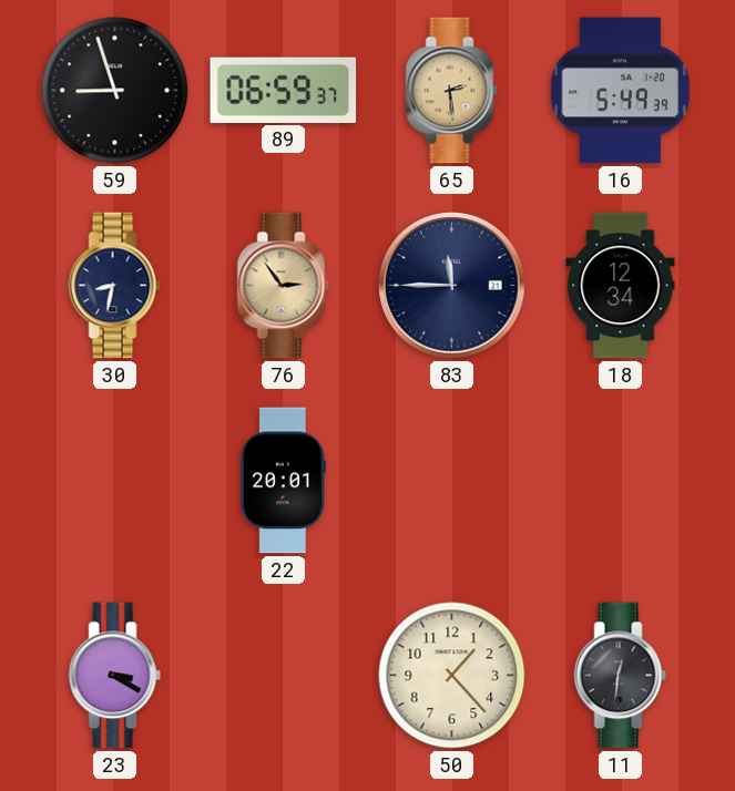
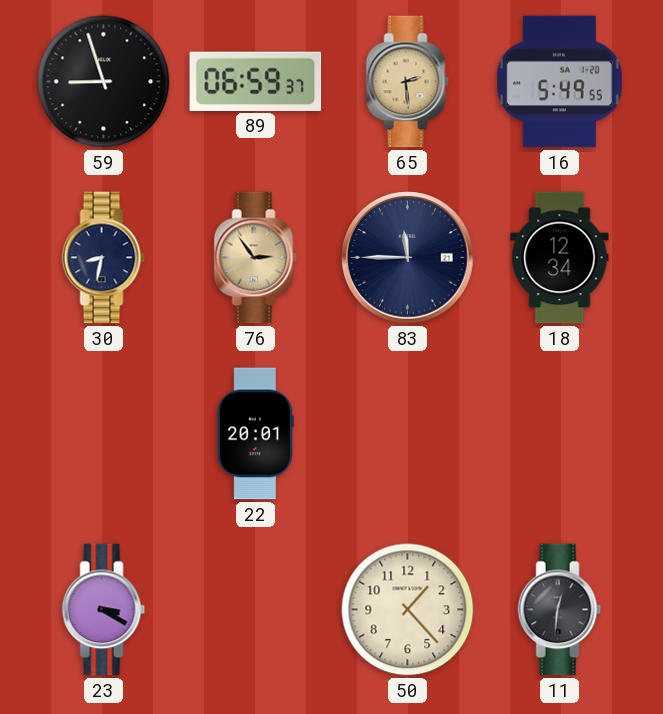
16: 5:49:39 -> 5:49:55 (559, 82)
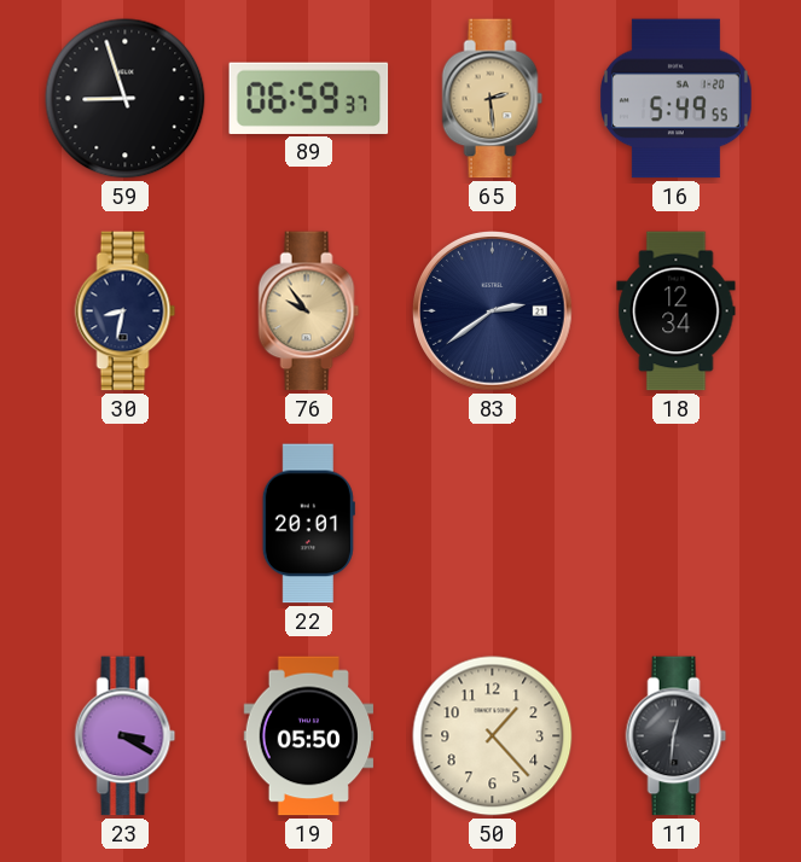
76: 2:54 -> 9:54 (309, 311)
83: 11:45 -> 2:39 (493, 311)
19: none -> 05:50 (309, 736)
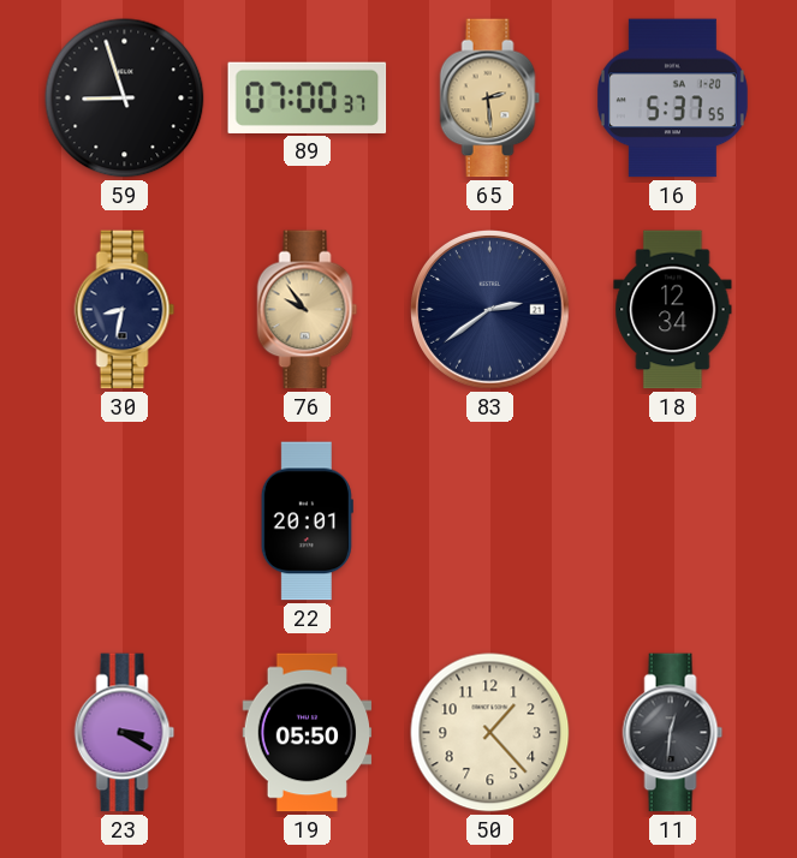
89: 06:59 -> 07:00 (308, 97)
16: 5:49 -> 5:37 (672, 99)
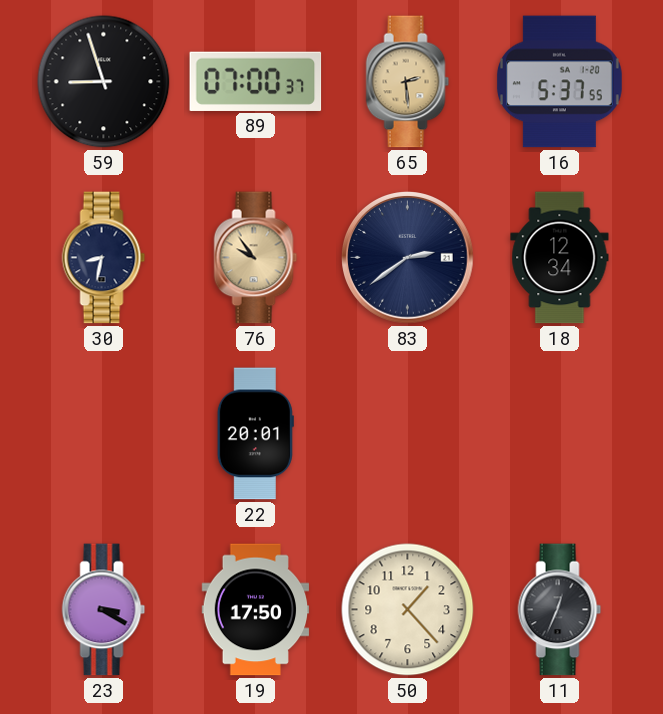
19: 05:50 -> 17:50 (256, 610)
11: 12:31 -> 12:34 (560, 610)
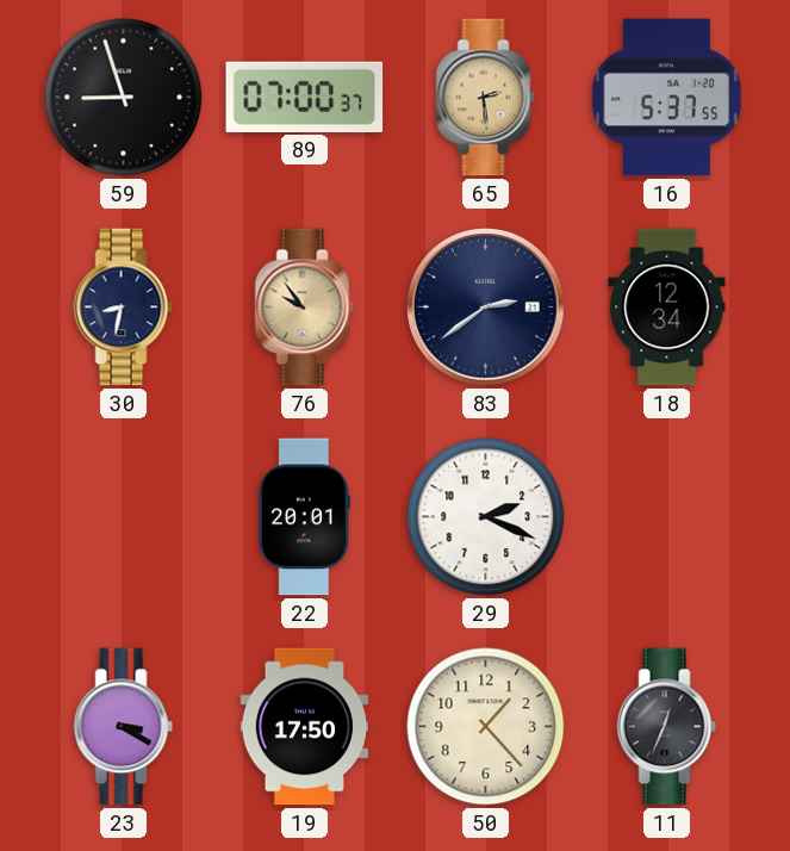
29: none -> 2:19 (486, 517)
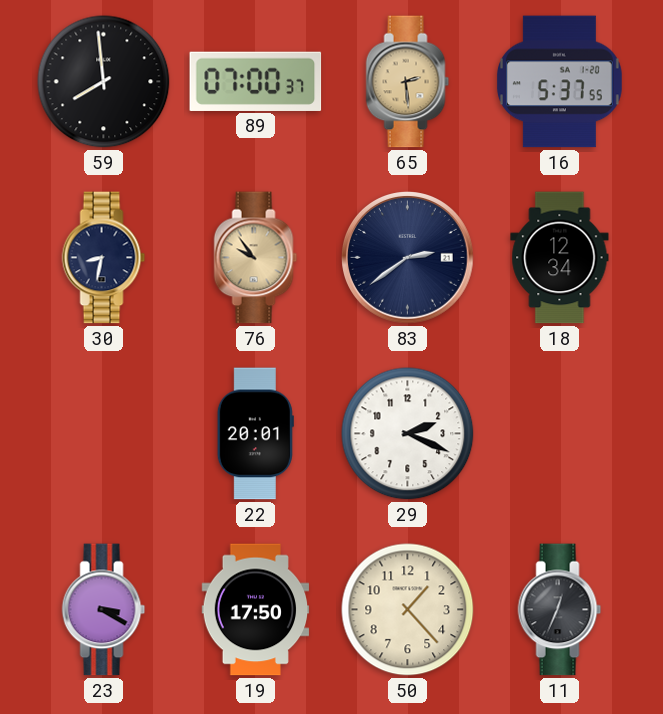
59: 8:57 -> 7:59 (104, 82)
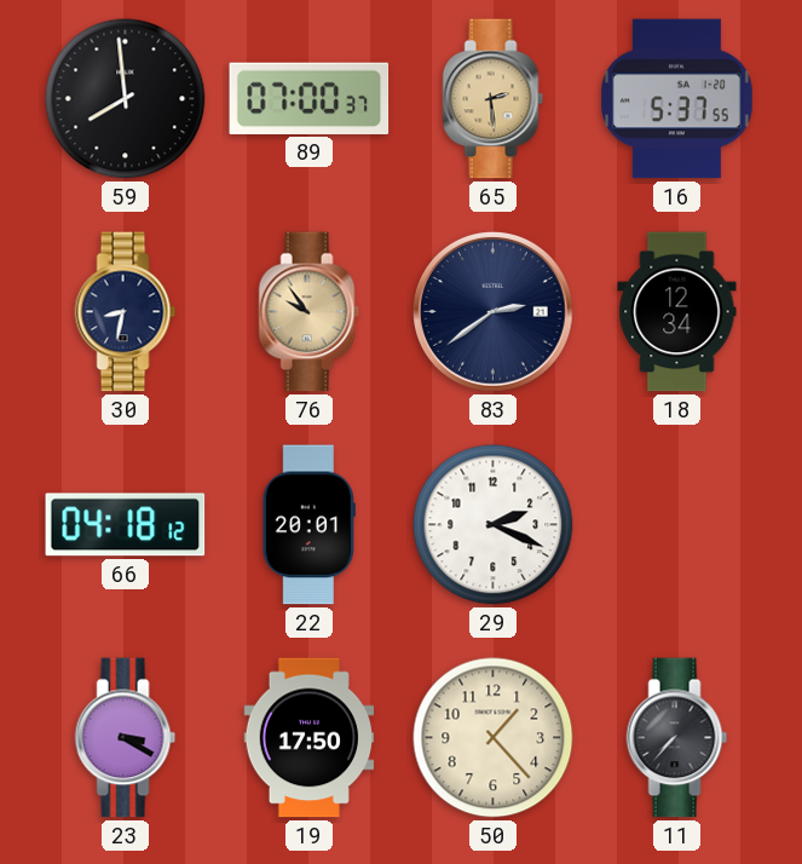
66: none -> 04:18 (126, 525)
11: 12:34 -> 7:37 (677, 738)
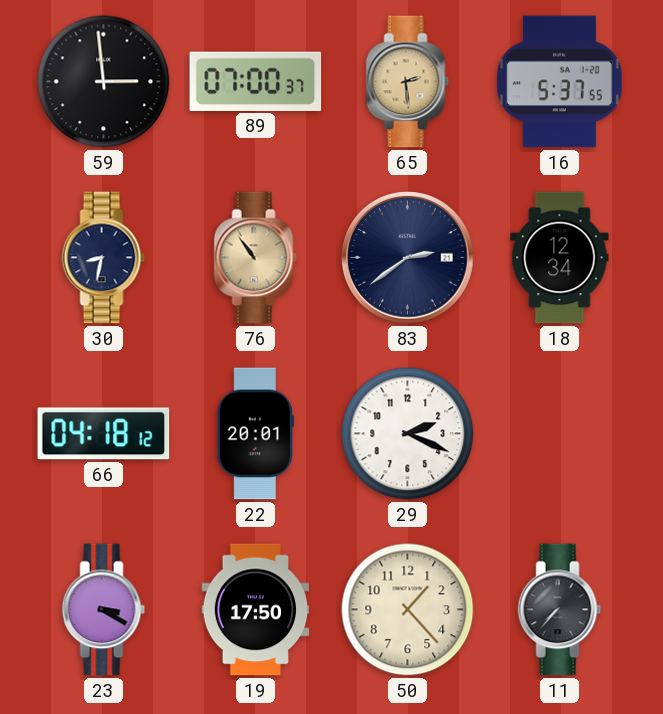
59: 7:59 -> 2:59 (104, 82)
76: 9:54 -> 10:54 (256, 258)
